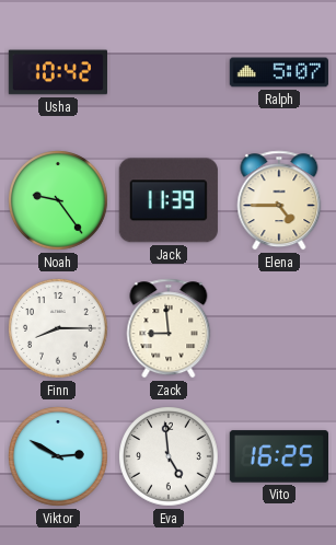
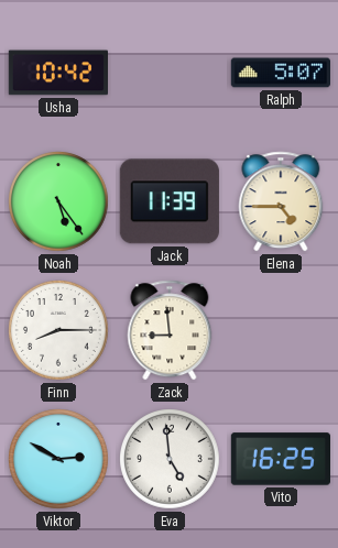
Noah: 9:24 -> 5:24 (59, 202)
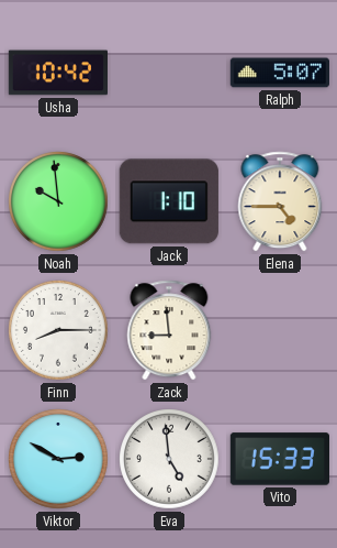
Noah: 5:24 -> 9:59 (59, 202)
Jack: 11:39 -> 1:10 (169, 201)
Vito: 16:25 -> 15:33 (279, 459)
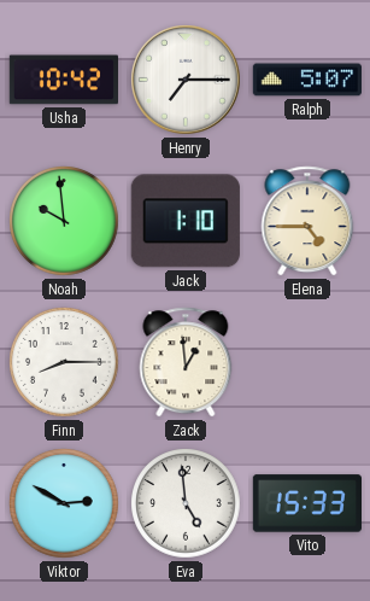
Henry: none -> 7:15 (187, 81)
Zack: 8:59 -> 12:59 (186, 362)
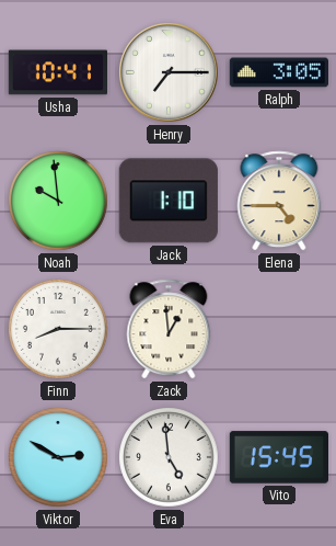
Usha: 10:42 -> 10:41 (57, 72)
Ralph: 5:07 -> 3:05 (278, 72)
Vito: 15:33 -> 15:45 (278, 457)
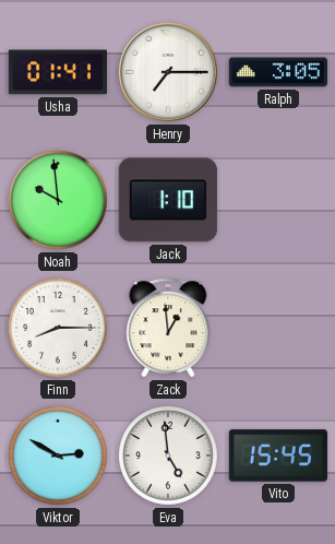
Usha: 10:41 -> 01:41 (57, 72)
Elena: 4:45 -> none (279, 201)
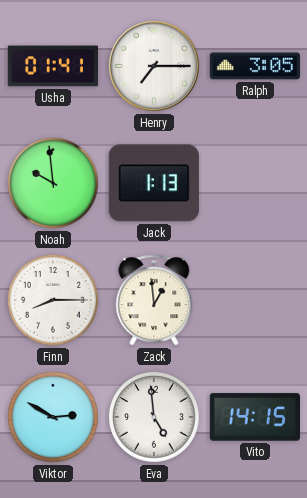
Jack: 1:10 -> 1:13 (154, 183)
Vito: 15:45 -> 14:15 (254, 417)
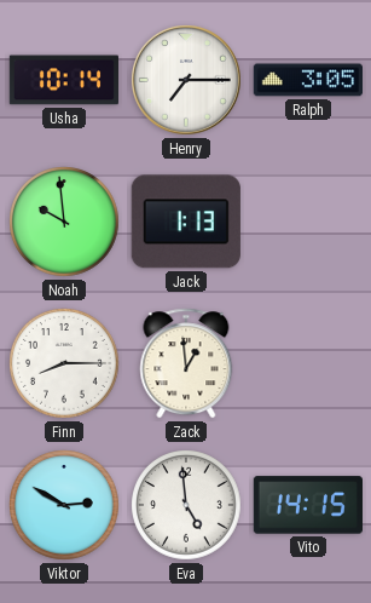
Usha: 01:41 -> 10:14 (63, 80)
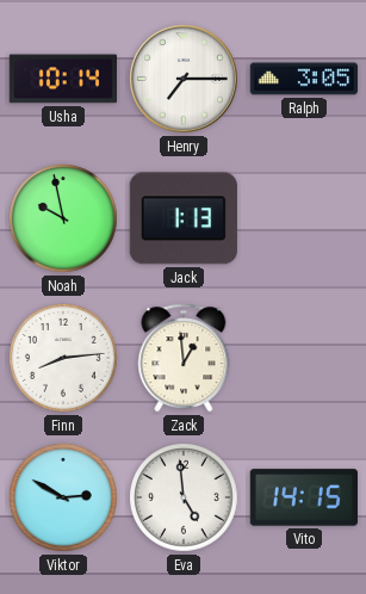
Noah: 9:59 -> 9:58 (64, 219)
Finn: 8:15 -> 8:14 (64, 359)
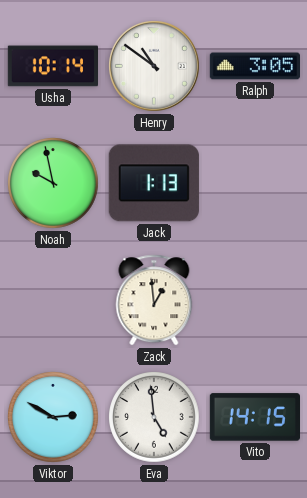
Henry: 7:15 -> 10:51 (155, 67)
Finn: 8:14 -> none (64, 359)
